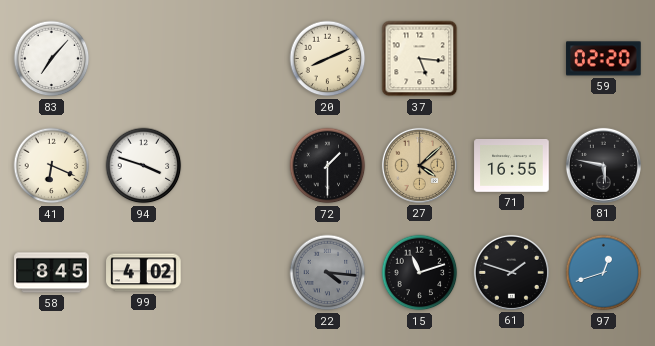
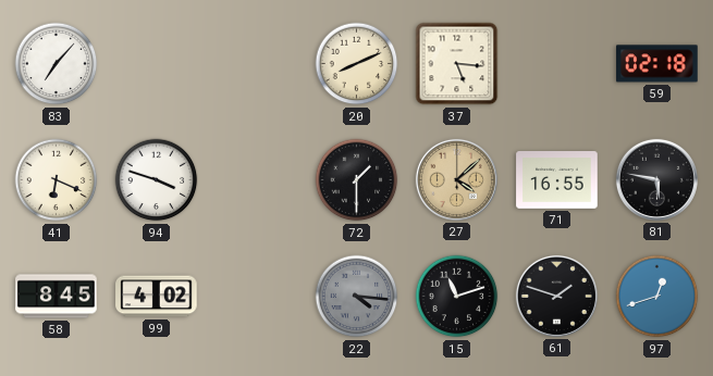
59: 02:20 -> 02:18 (657, 64)
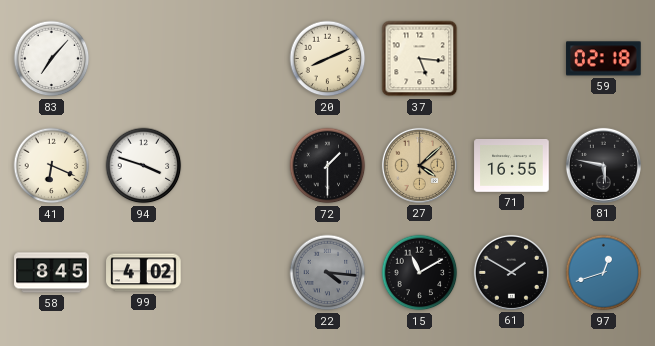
15: 11:12 -> 11:10 (420, 273)
61: 1:48 -> 1:50 (511, 272)
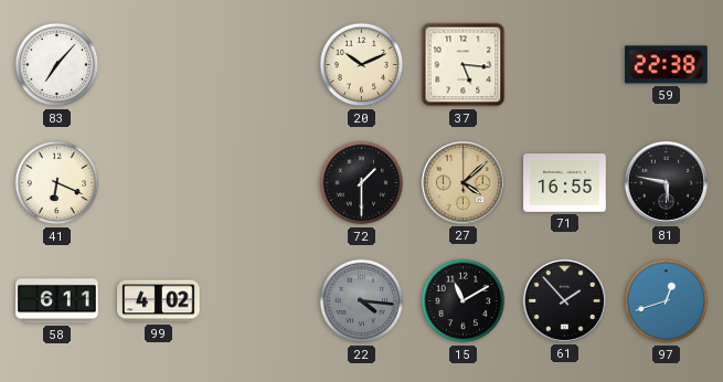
20: 8:11 -> 10:11 (362, 65)
59: 02:18 -> 22:38 (667, 65)
94: 3:48 -> none (144, 166)
58: 8:45 -> 6:11 (57, 301)
61: 1:50 -> 1:53 (564, 300)
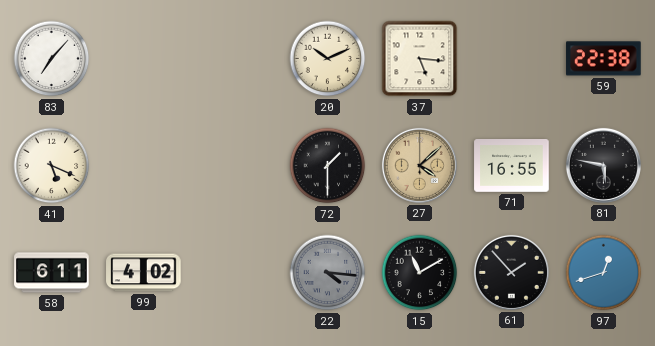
41: 6:19 -> 5:19 (52, 166)
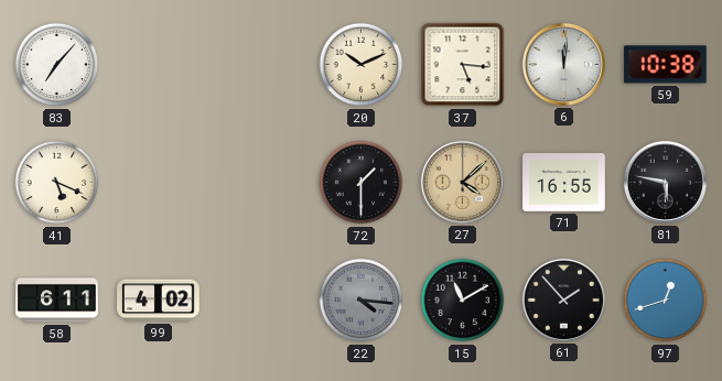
6: none -> 12:01 (563, 64)
59: 22:38 -> 10:38 (666, 65)
